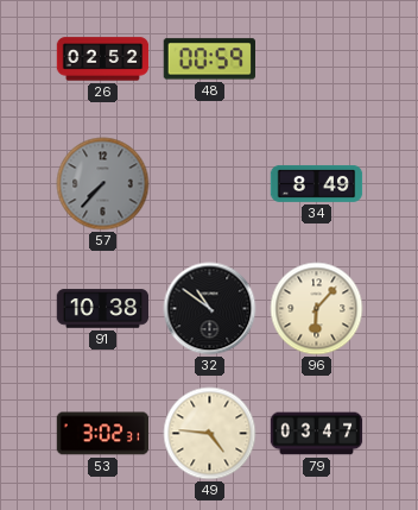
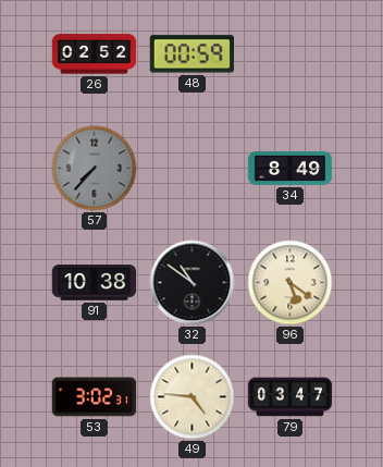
96: 6:07 -> 5:21 (291, 283)
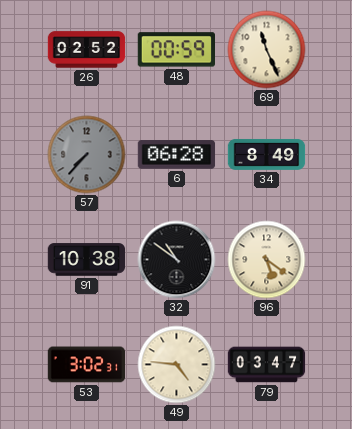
69: none -> 11:26 (267, 50)
6: none -> 06:28 (177, 155)
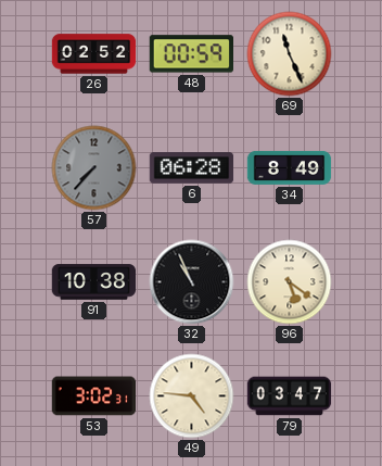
32: 10:51 -> 10:56 (192, 282)
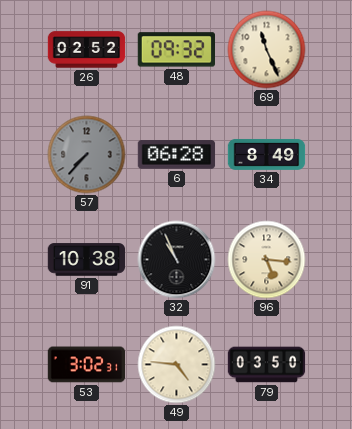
48: 00:59 -> 09:32 (176, 50)
96: 5:21 -> 5:16 (267, 260)
79: 03:47 -> 03:50 (267, 365)
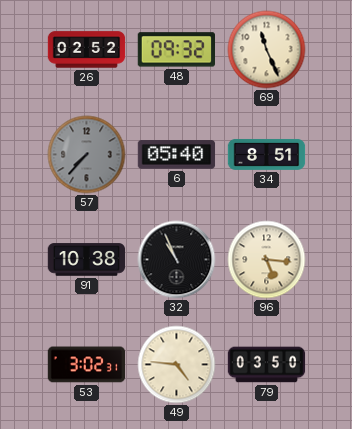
6: 06:28 -> 05:40 (177, 155)
34: 8:49 -> 8:51 (267, 154)
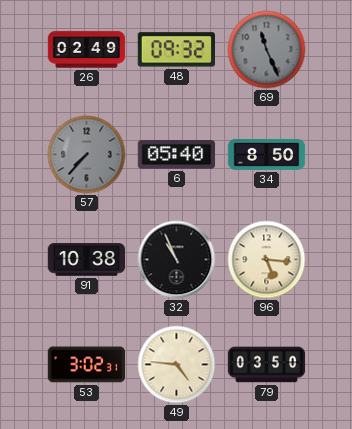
26: 02:52 -> 02:49 (87, 50)
69 dial: cream -> grey (267, 50)
34: 8:51 -> 8:50 (267, 154)
